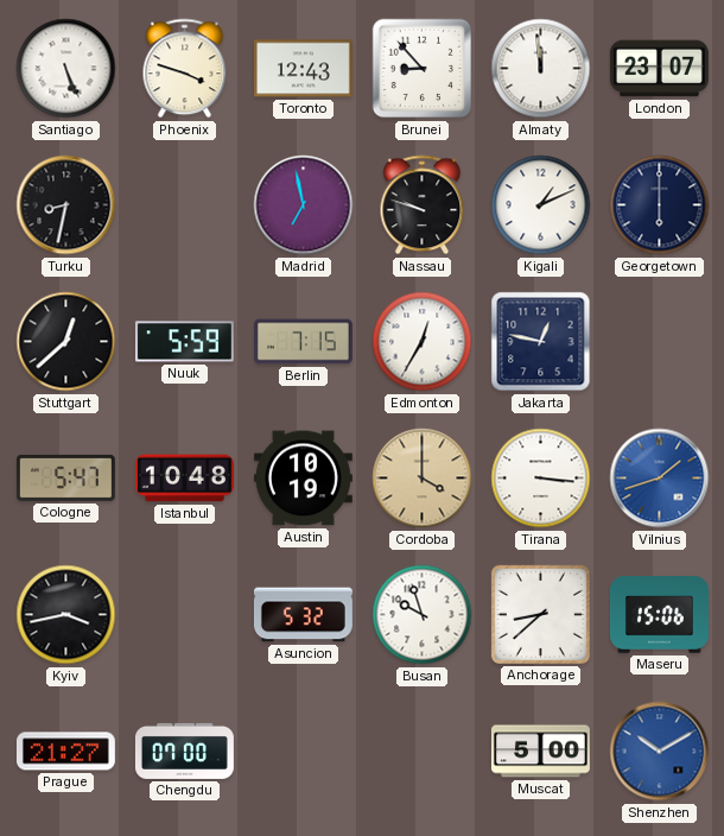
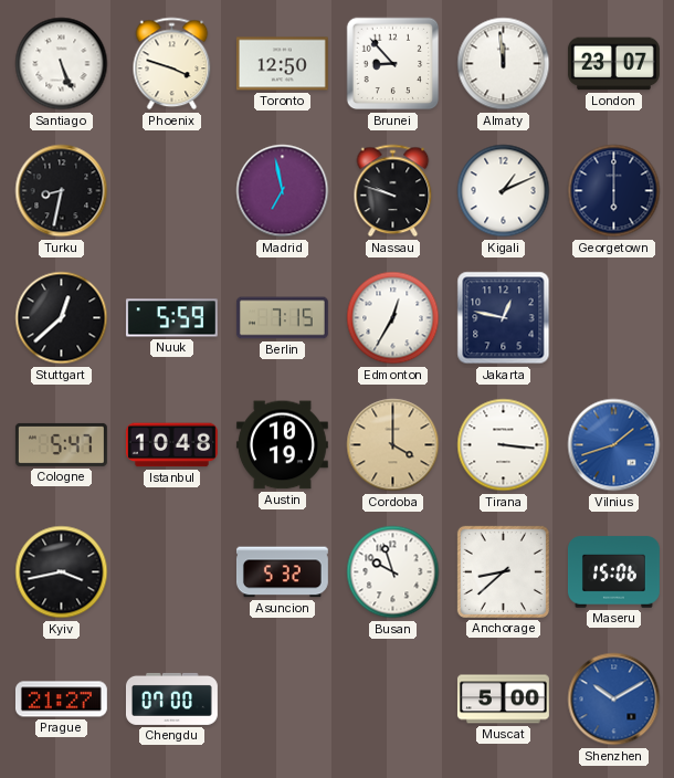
Toronto: 12:43 -> 12:50 (282, 64)
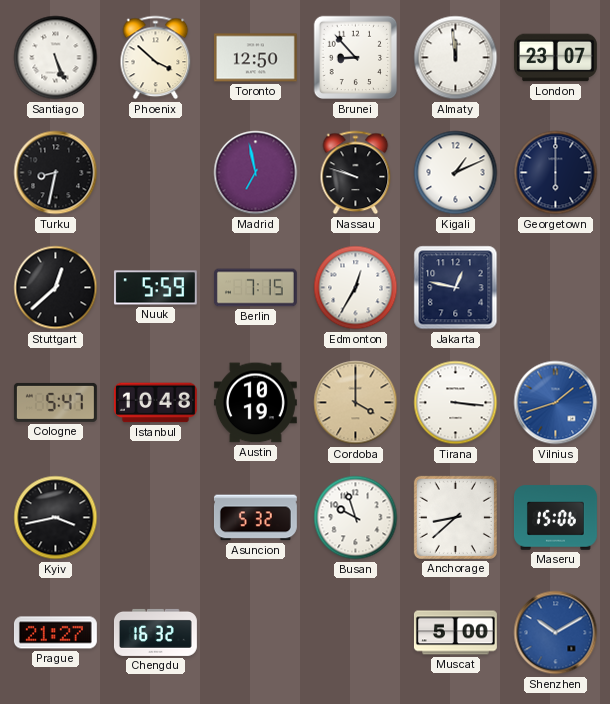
Phoenix: 3:48 -> 3:52 (156, 58)
Chengdu: 07:00 -> 16:32 (155, 632)
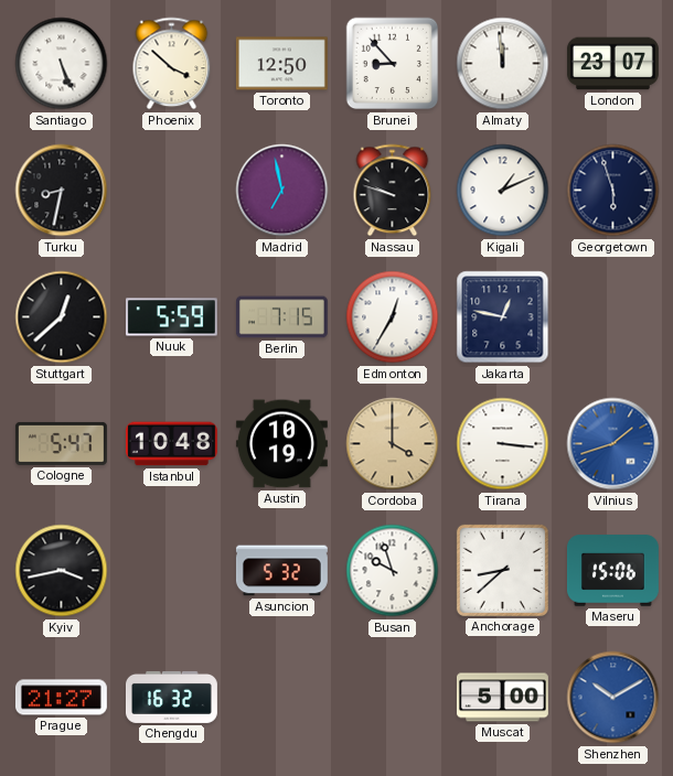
Georgetown: 6:00 -> 5:57 (613, 191)
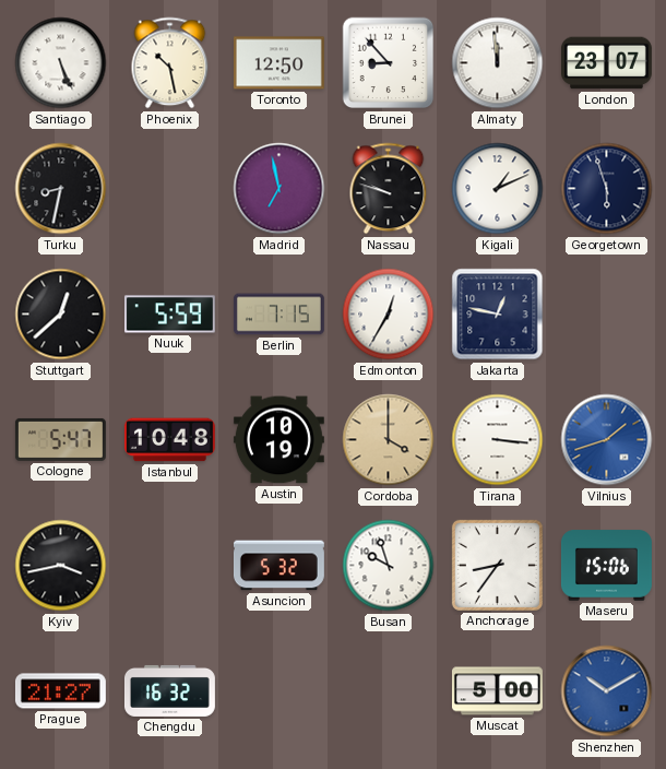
Phoenix: 3:52 -> 10:28 (170, 63)
Anchorage: 8:38 -> 8:36 (497, 565)
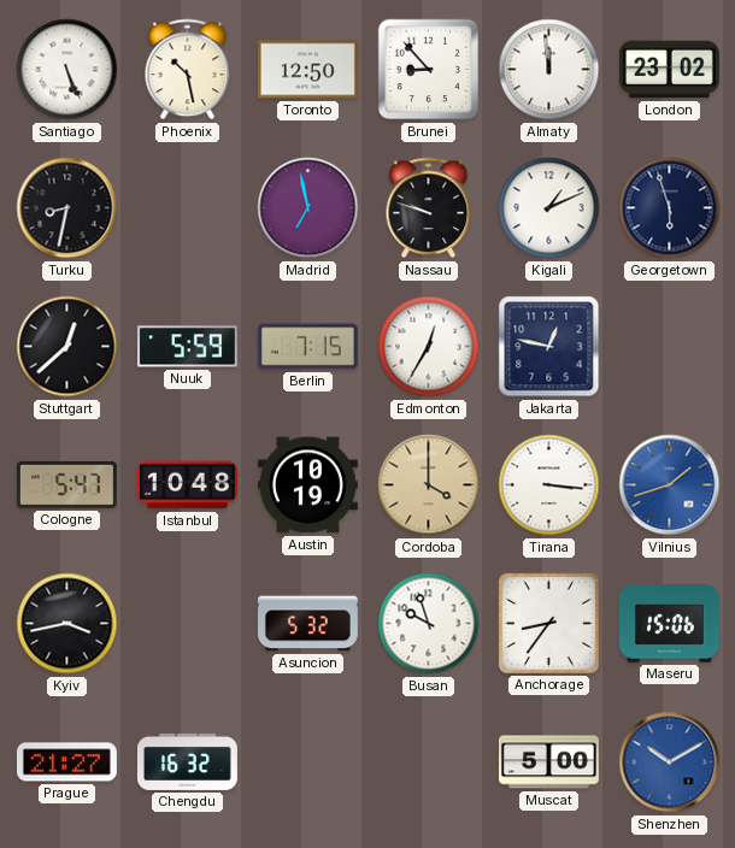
London: 23:07 -> 23:02 (669, 70)
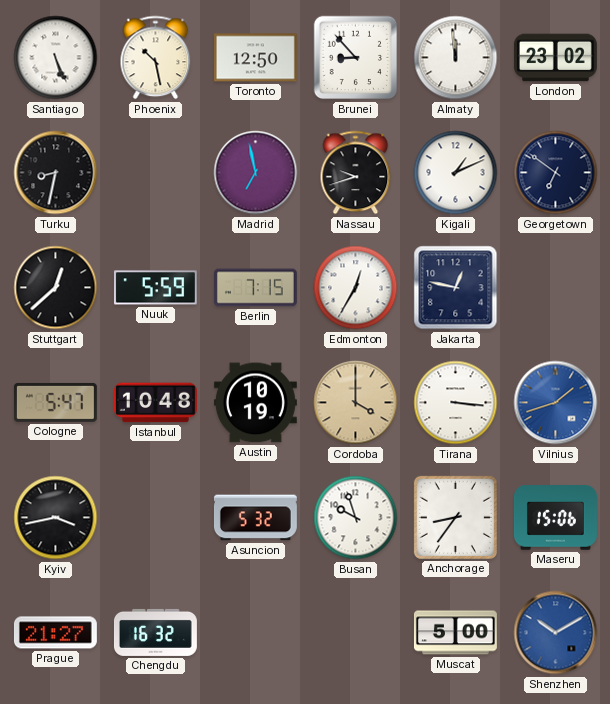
Nassau: 9:48 -> 9:42 (356, 173)
Georgetown: 5:57 -> 6:51 (556, 173)
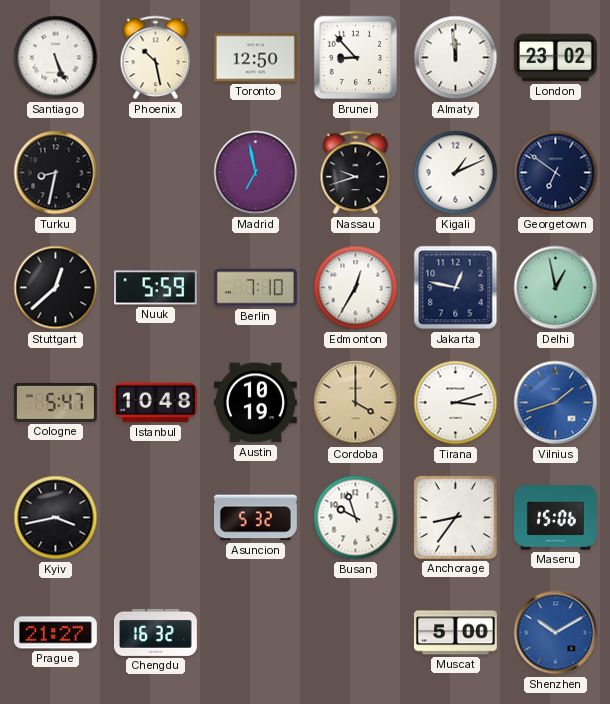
Berlin: 7:15 -> 7:10 (255, 288)
Delhi: none -> 12:58 (556, 288)
Tirana: 3:16 -> 3:12 (456, 403)
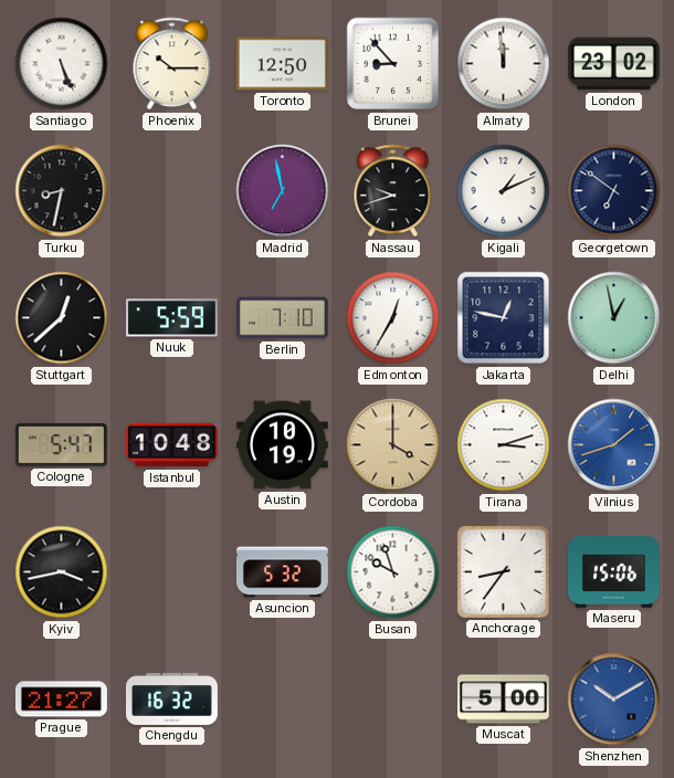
Phoenix: 10:28 -> 10:15 (172, 64)
